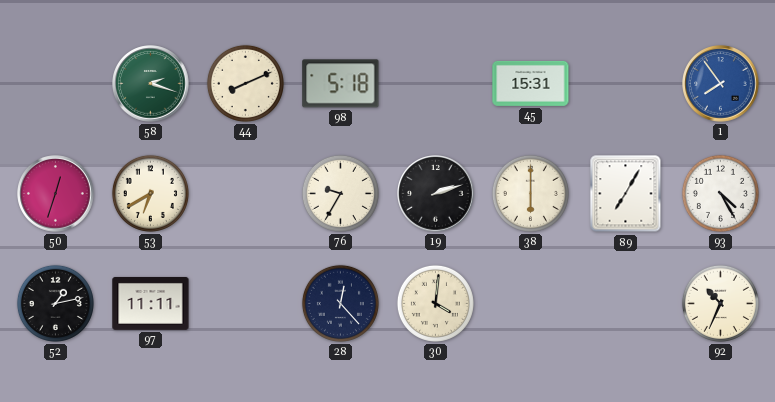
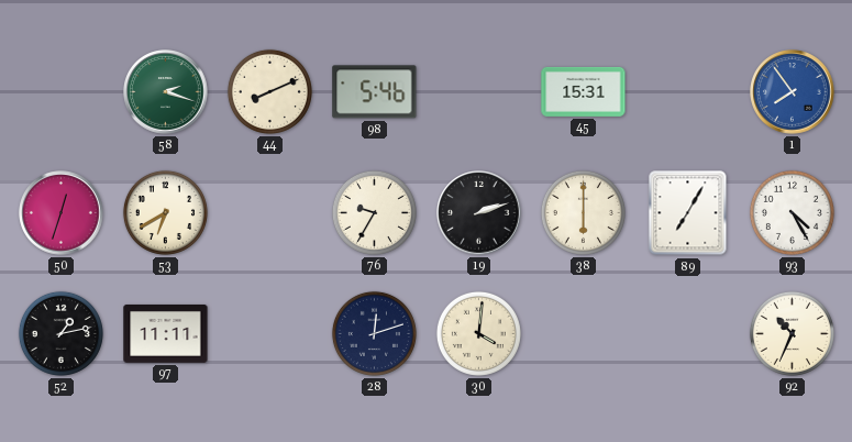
98: 5:18 -> 5:46 (375, 92)
28: 12:23 -> 12:12 (374, 333)
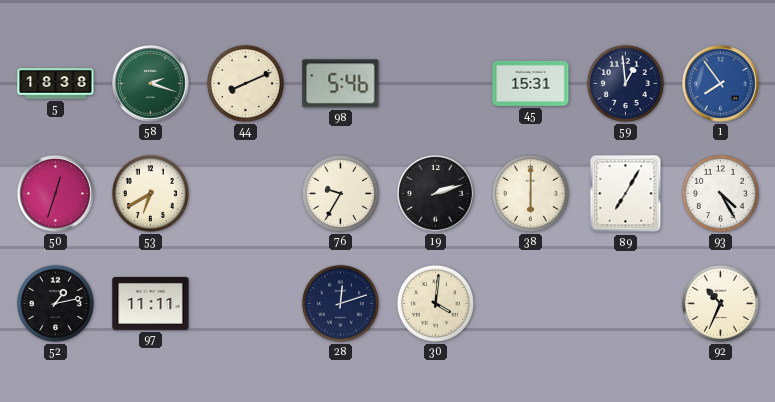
5: none -> 18:38 (56, 84)
59: none -> 12:59 (625, 83)
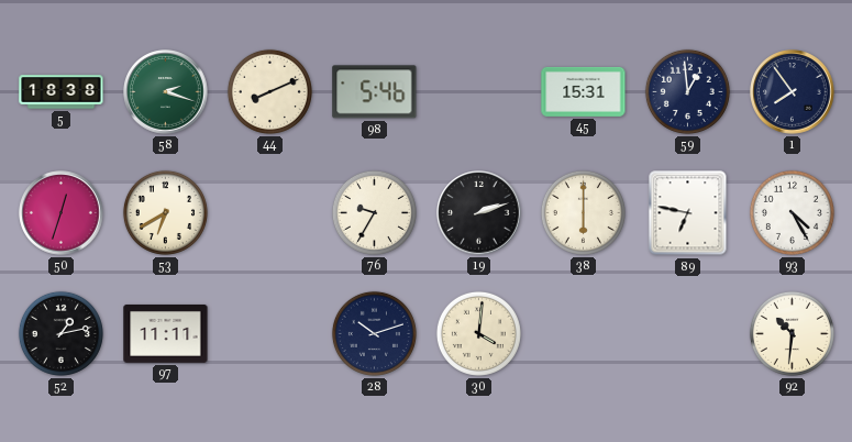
1 dial: blue -> navy (793, 92)
89: 7:05 -> 6:47 (688, 213)
28: 12:12 -> 10:12 (374, 333)
92: 10:34 -> 10:31 (792, 333)
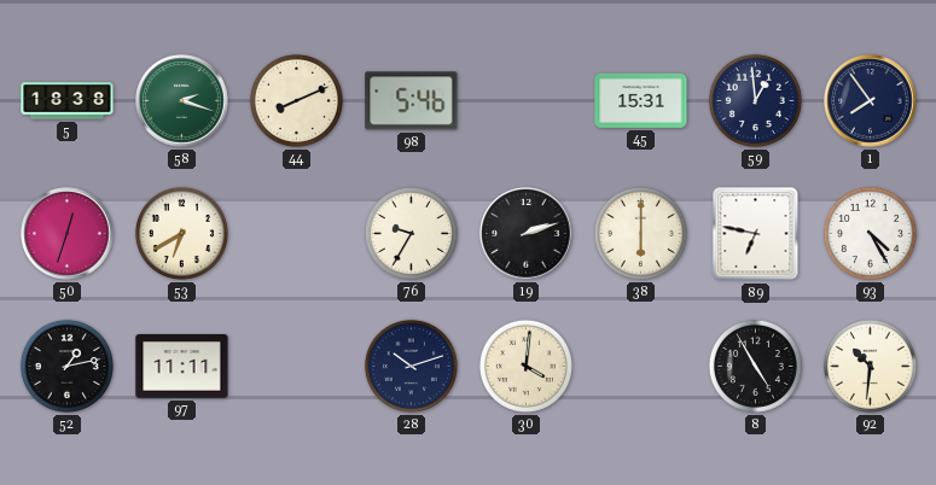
8: none -> 4:55 (755, 366)
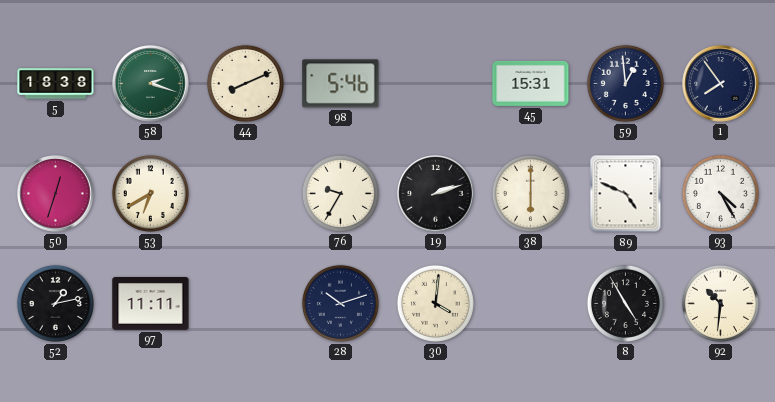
89: 6:47 -> 4:49 (626, 194)
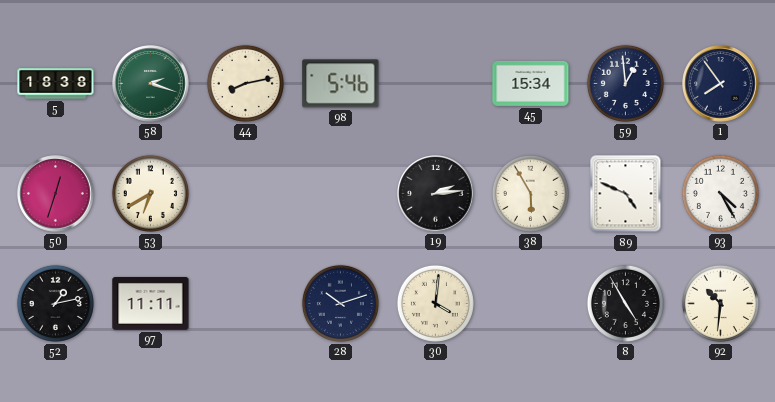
44: 8:11 -> 8:13 (245, 83)
45: 15:31 -> 15:34 (531, 83)
76: 9:35 -> none (340, 193)
19: 2:12 -> 2:14 (436, 194)
38: 6:00 -> 5:55 (530, 193)
